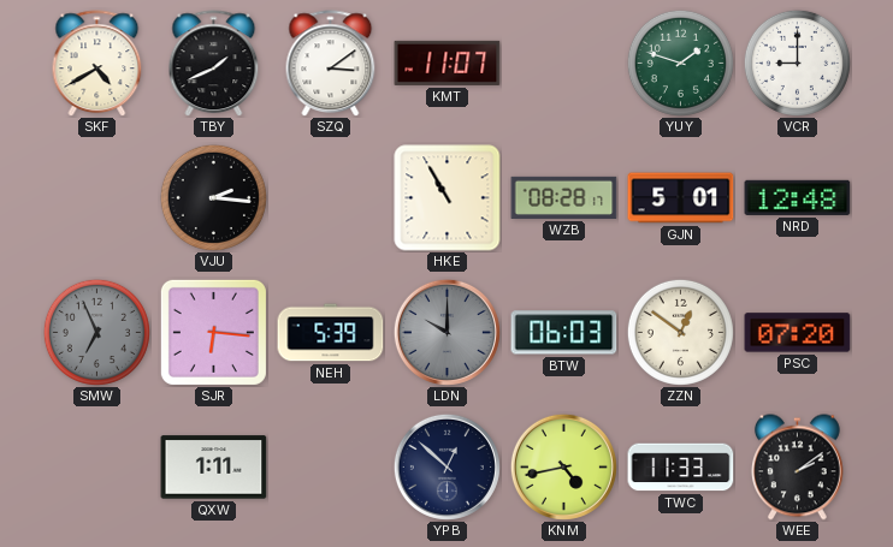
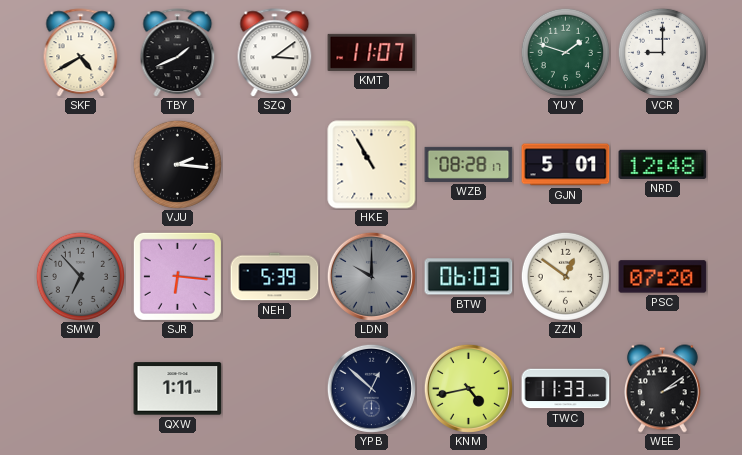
SMW: 6:56 -> 6:53 (80, 276)
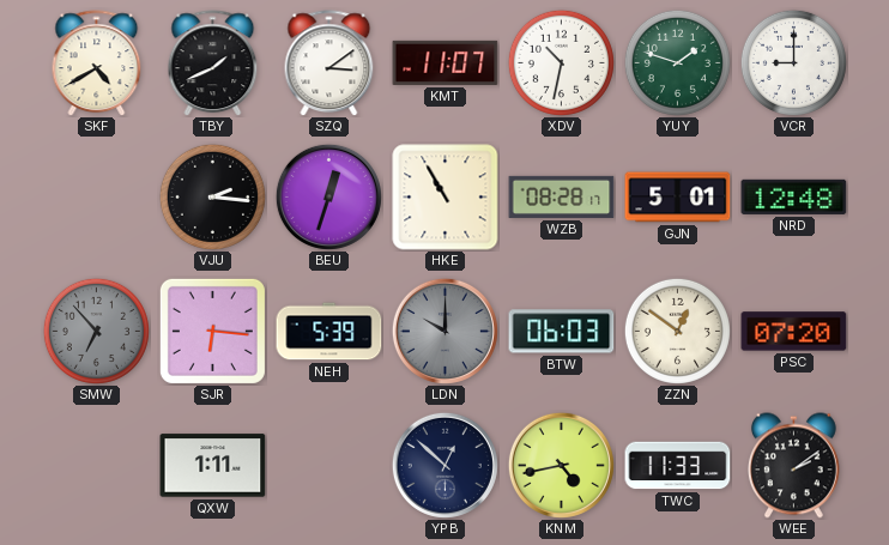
XDV: none -> 10:32 (561, 62)
BEU: none -> 12:33 (328, 196)
